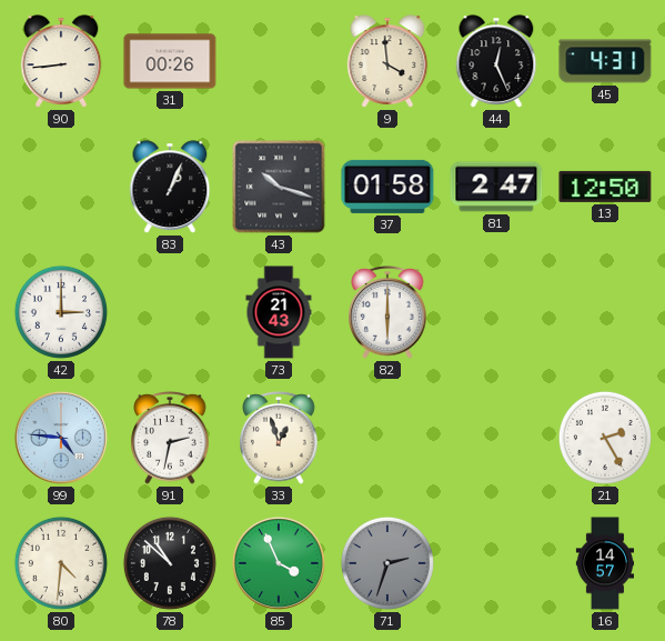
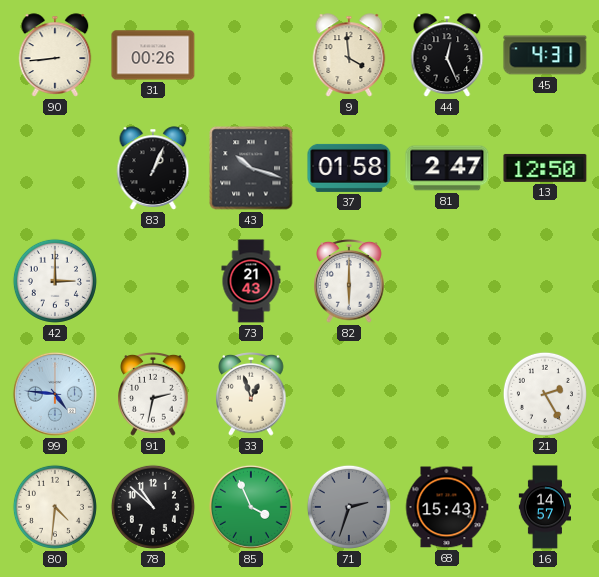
68: none -> 15:43 (447, 507)
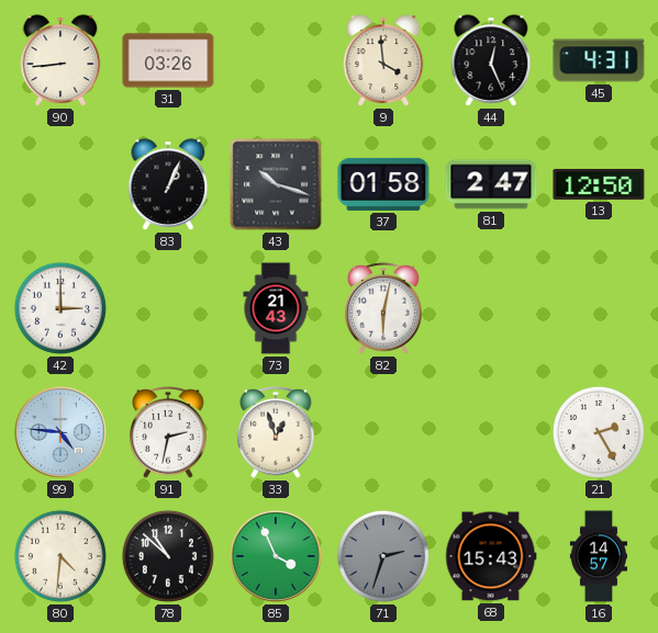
31: 00:26 -> 03:26 (168, 60)
82: 6:00 -> 6:02 (383, 309)
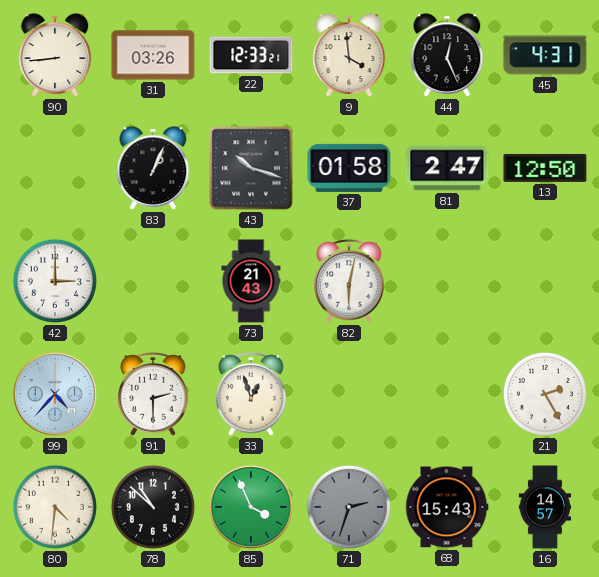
22: none -> 12:33 (251, 55)
99: 4:46 -> 4:37 (55, 394)
91: 2:32 -> 2:30 (153, 395)
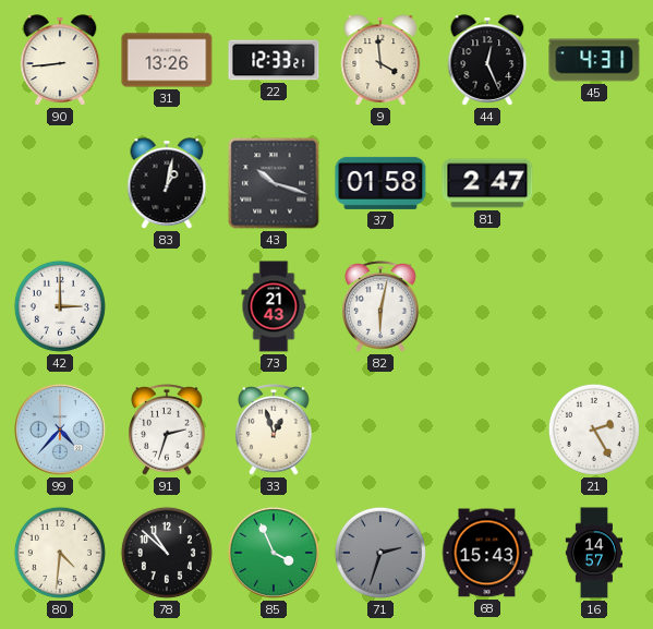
31: 03:26 -> 13:26 (167, 60)
83: 1:04 -> 1:02 (167, 183)
13: 12:50 -> none (545, 168)
91: 2:30 -> 2:33 (167, 431)
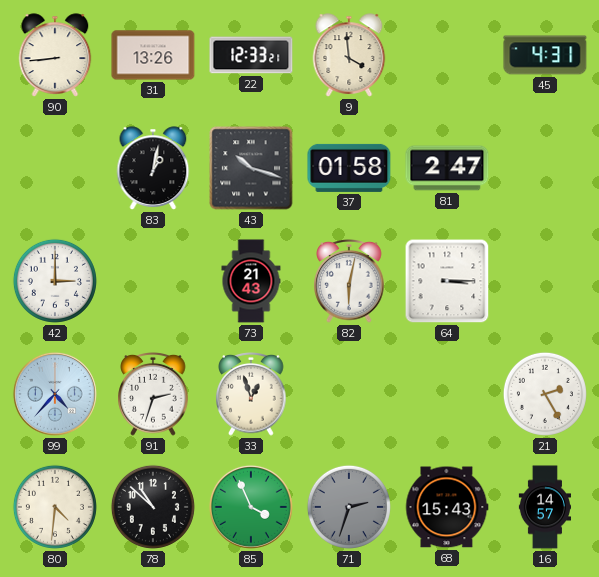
44: 12:26 -> none (487, 60)
64: none -> 3:15 (447, 281)
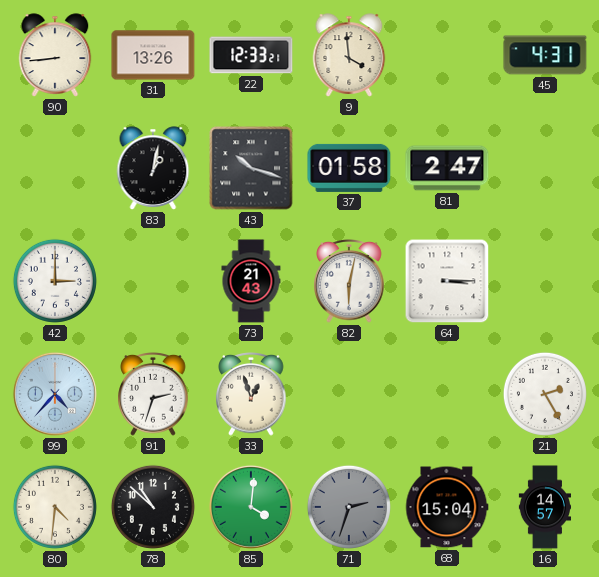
85: 3:56 -> 4:01 (251, 507)
68: 15:43 -> 15:04 (447, 507)
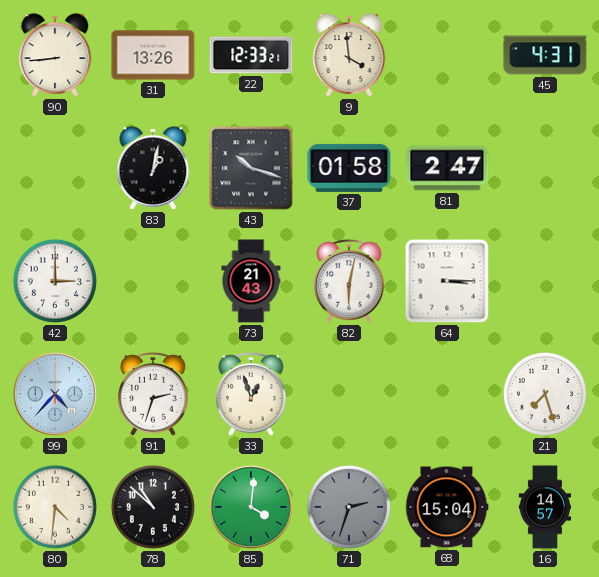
21: 2:25 -> 7:27 (545, 394)
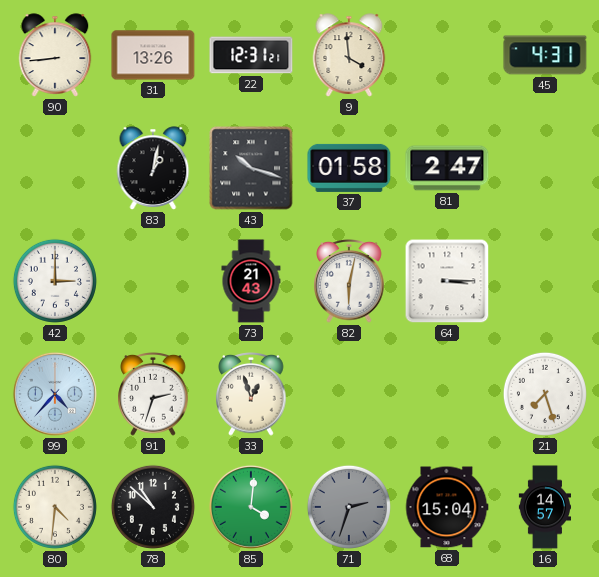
22: 12:33 -> 12:31 (251, 55)
